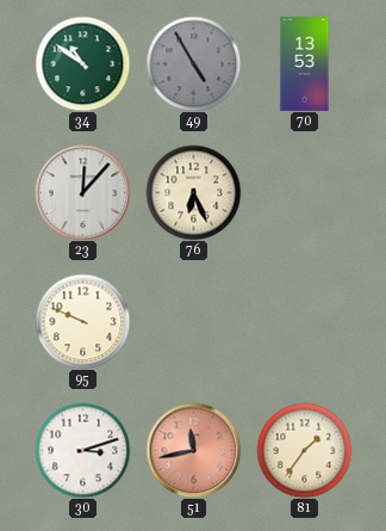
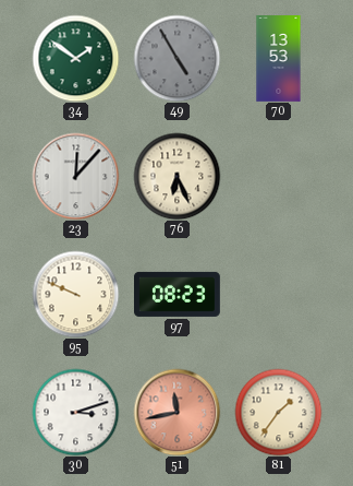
34: 10:51 -> 1:51 (75, 58)
97: none -> 08:23 (178, 294)
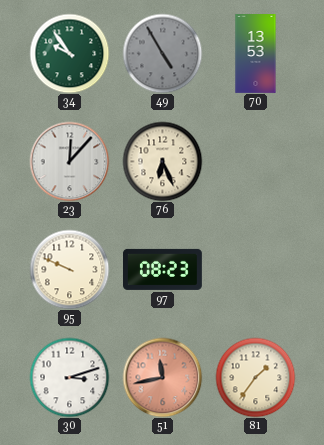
34: 1:51 -> 9:54 (69, 53)
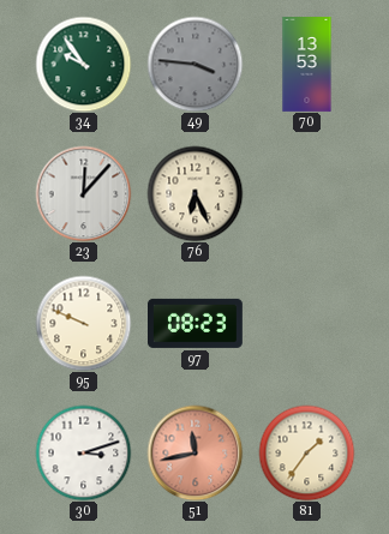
49: 4:55 -> 3:46 (194, 64)
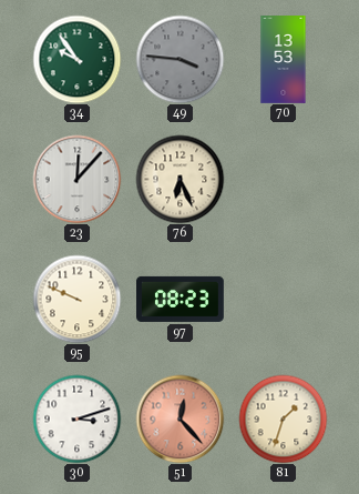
51: 11:43 -> 12:23 (179, 419)
81: 1:36 -> 1:33 (283, 419)
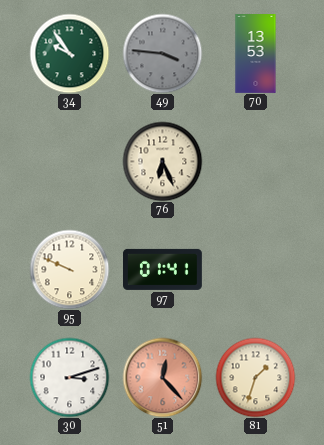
23: 12:07 -> none (76, 179)
97: 08:23 -> 01:41 (163, 269)
